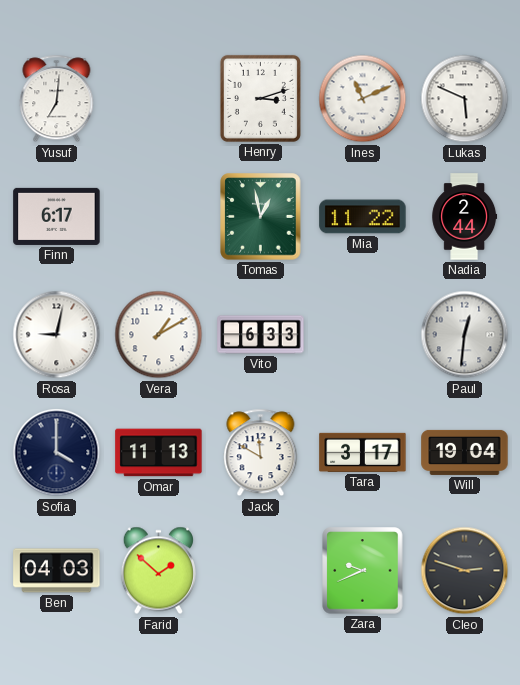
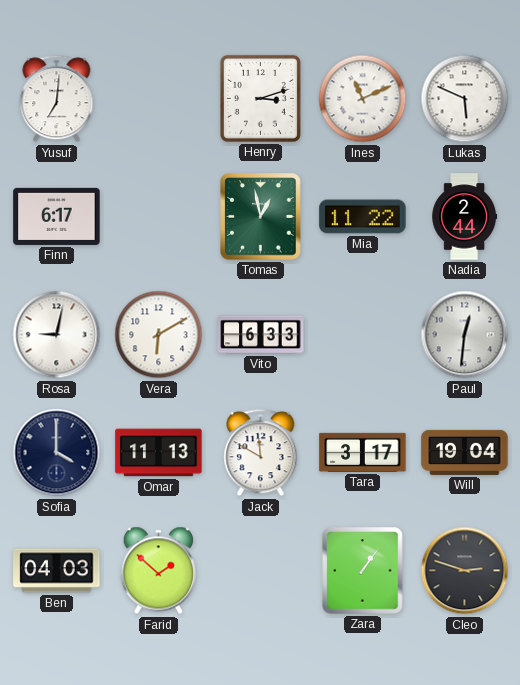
Vera: 1:10 -> 6:10 (159, 335)
Zara: 9:41 -> 1:06 (363, 571)
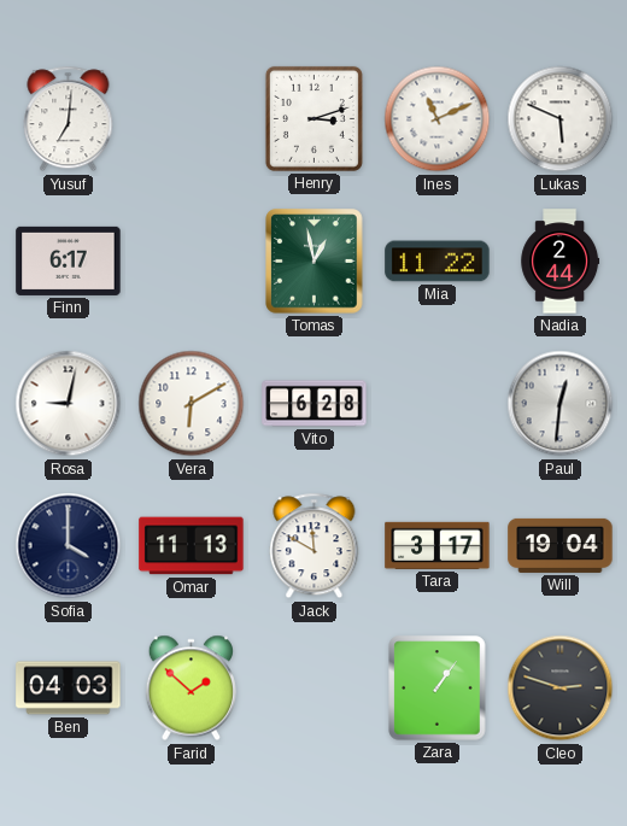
Vito: 6:33 -> 6:28 (315, 404)
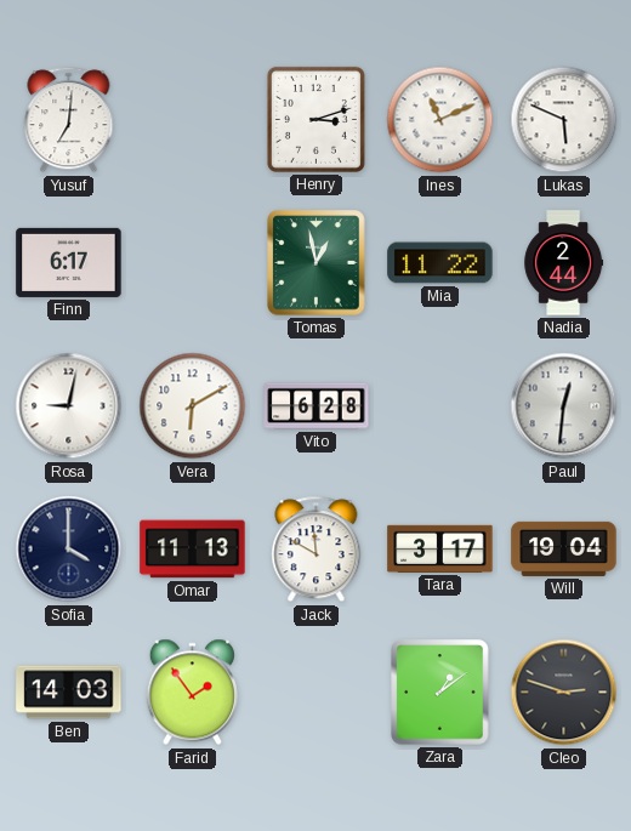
Ben: 04:03 -> 14:03 (69, 693)
Farid: 1:52 -> 1:54 (192, 693)
Zara: 1:06 -> 1:09 (440, 693)
